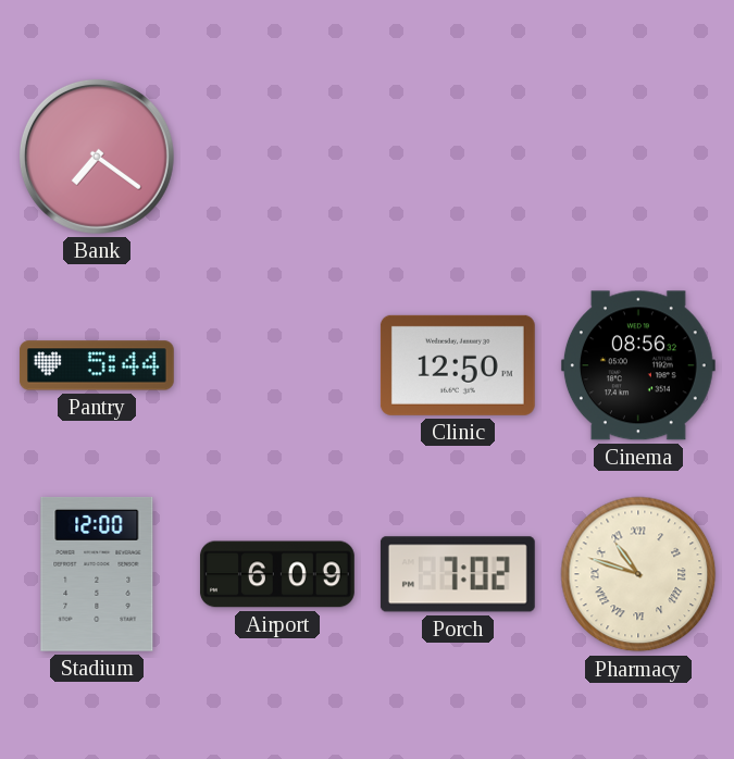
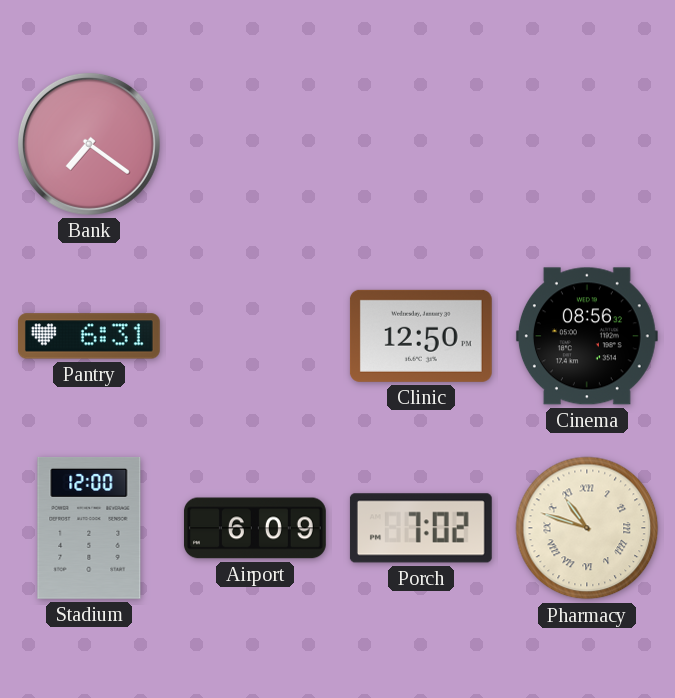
Pantry: 5:44 -> 6:31 (89, 336)
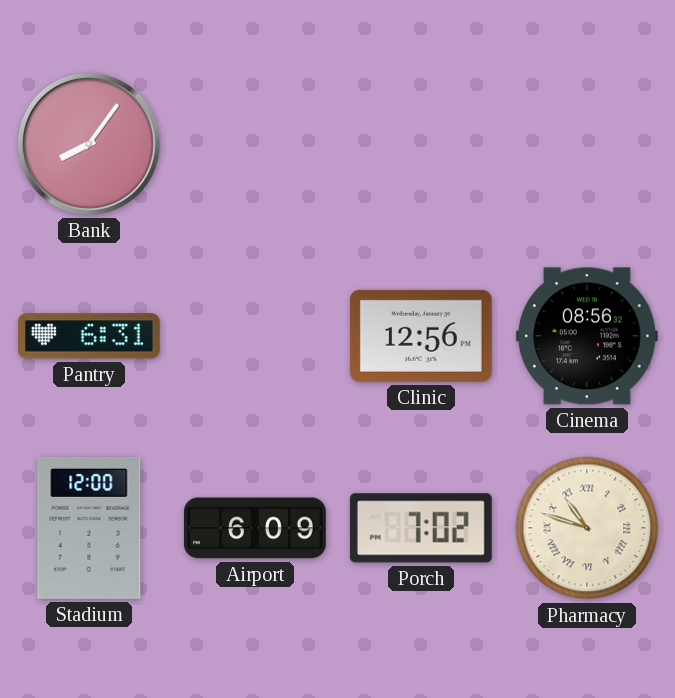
Bank: 7:21 -> 8:06 (89, 144)
Clinic: 12:50 -> 12:56 (421, 336)
